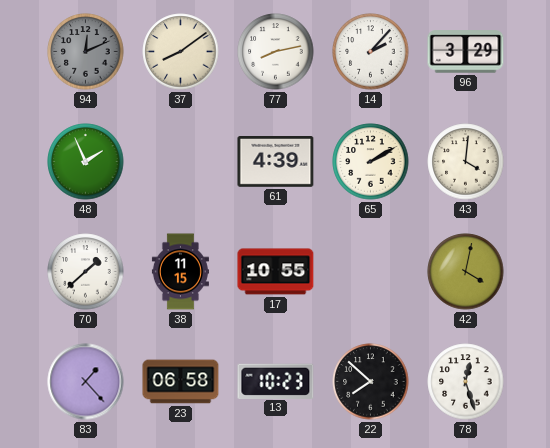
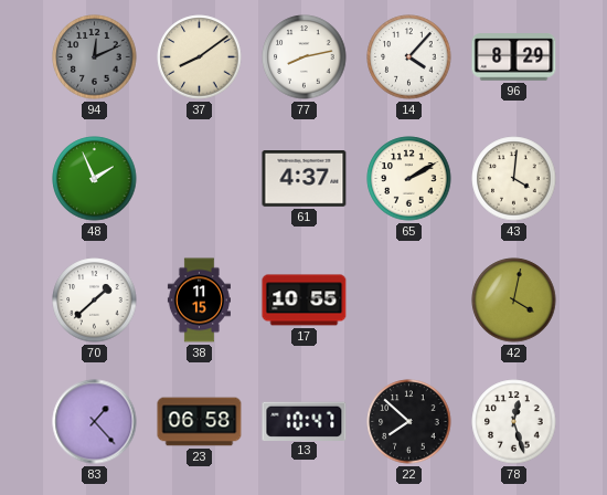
14: 2:07 -> 4:07 (409, 57)
96: 3:29 -> 8:29 (514, 57)
61: 4:39 -> 4:37 (305, 179)
13: 10:23 -> 10:47 (305, 421)
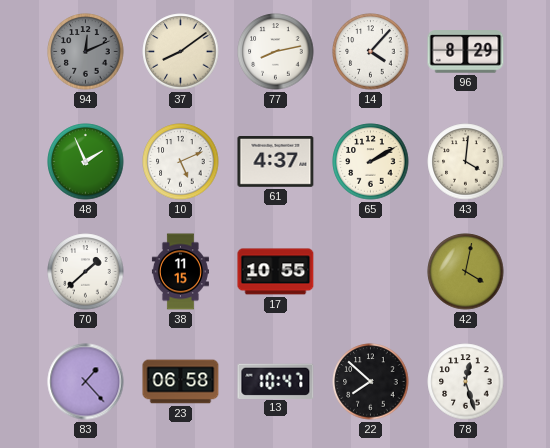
10: none -> 5:11 (181, 162)
